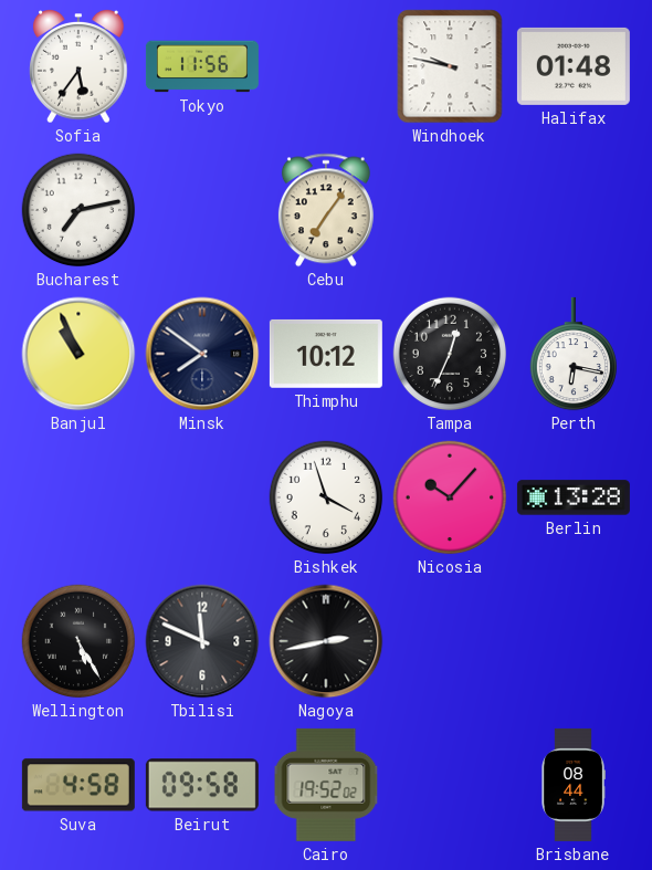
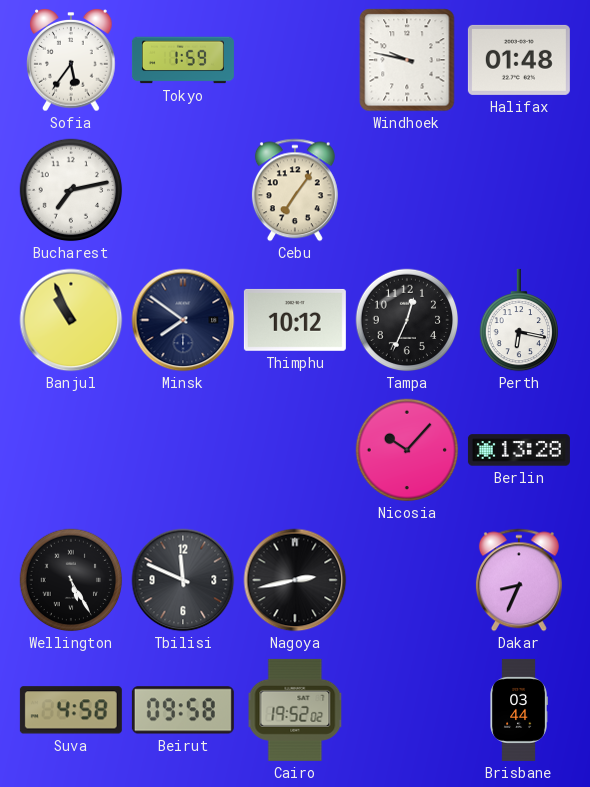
Tokyo: 11:56 -> 1:59 (183, 60)
Bishkek: 3:57 -> none (326, 497)
Dakar: none -> 8:34 (519, 580)
Brisbane: 08:44 -> 03:44 (519, 710)
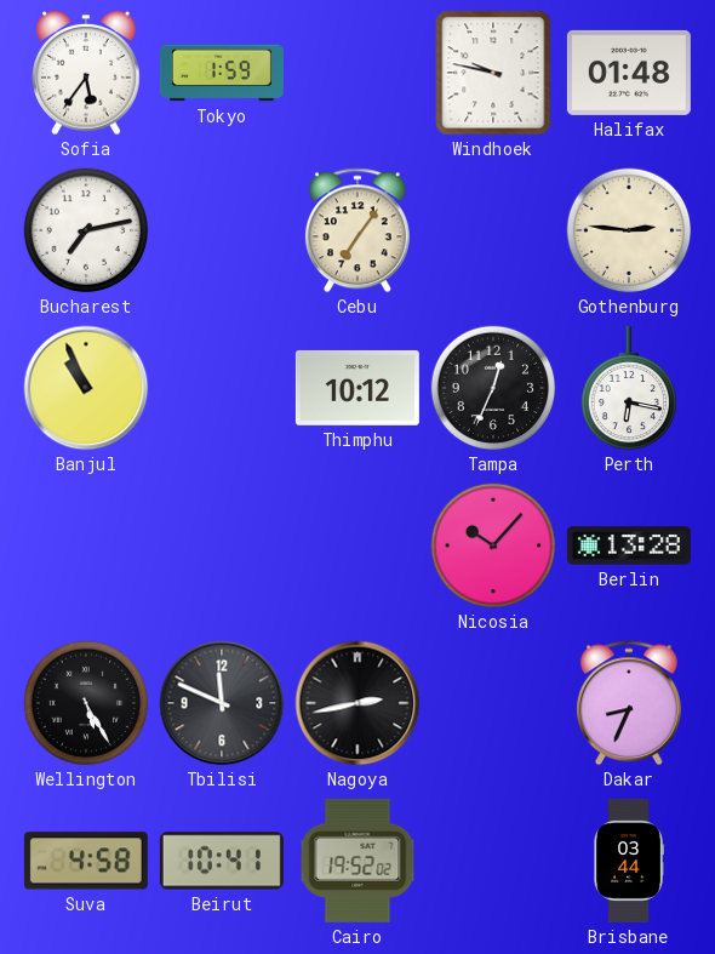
Gothenburg: none -> 2:46 (629, 230)
Minsk: 7:51 -> none (183, 320)
Beirut: 09:58 -> 10:41 (222, 861)
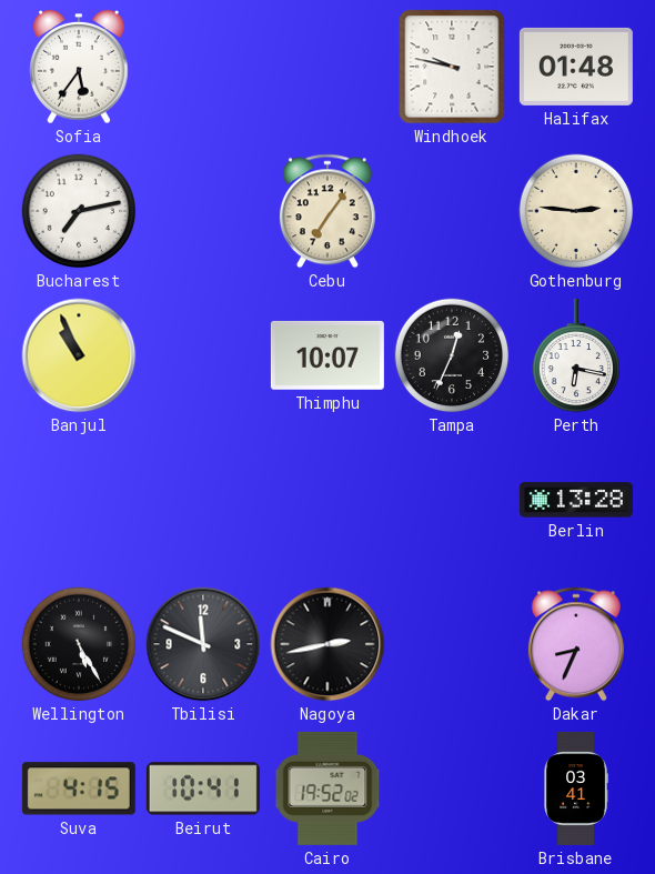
Tokyo: 1:59 -> none (222, 73)
Thimphu: 10:12 -> 10:07 (327, 355)
Nicosia: 10:07 -> none (493, 545)
Suva: 4:58 -> 4:15 (79, 788)
Brisbane: 03:44 -> 03:41 (576, 788)
